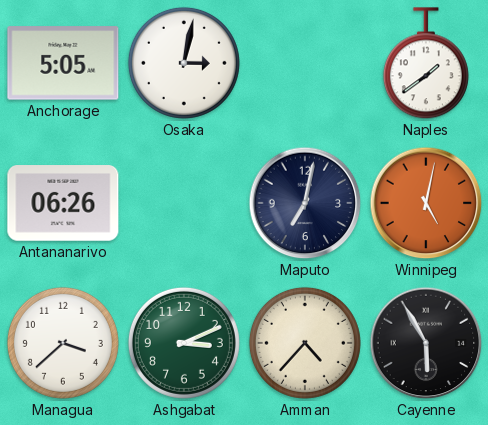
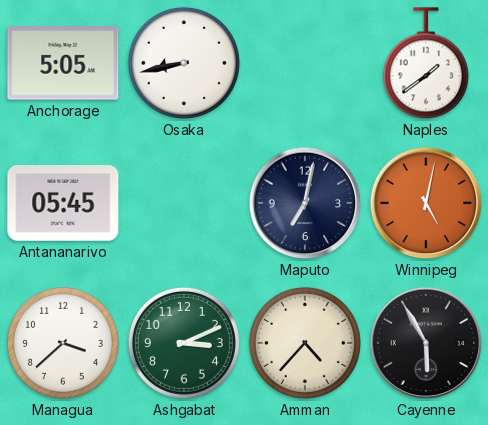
Osaka: 3:02 -> 8:43 (184, 63)
Antananarivo: 06:26 -> 05:45 (63, 203)
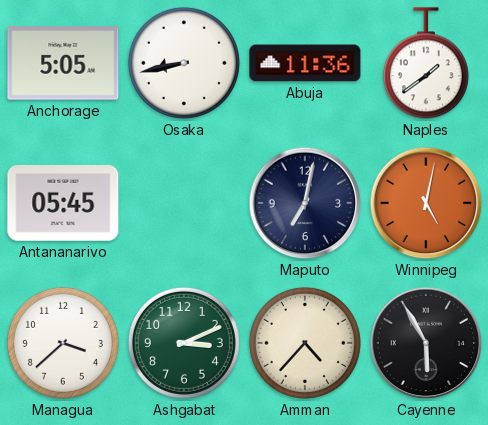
Abuja: none -> 11:36 (305, 63)
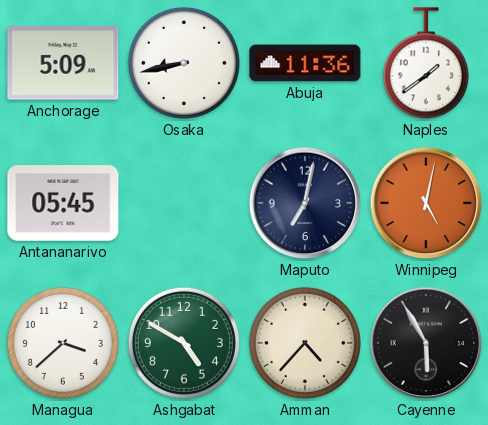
Anchorage: 5:05 -> 5:09 (63, 63)
Ashgabat: 3:11 -> 4:50 (184, 343)
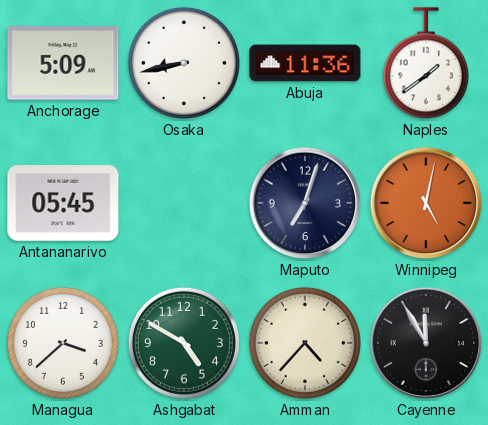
Maputo: 7:02 -> 7:03 (305, 203)
Cayenne: 5:55 -> 11:55 (426, 343)
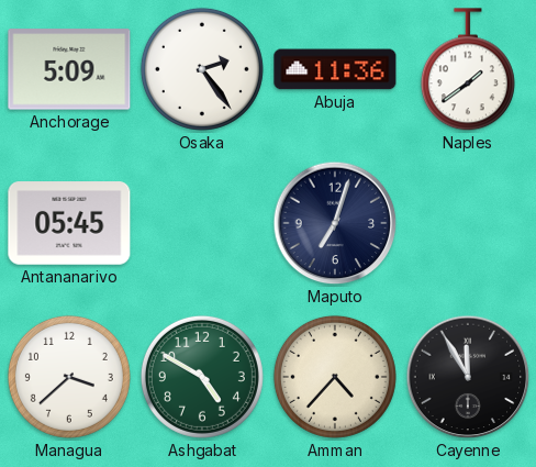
Osaka: 8:43 -> 2:24 (202, 69)
Winnipeg: 5:02 -> none (426, 203)
